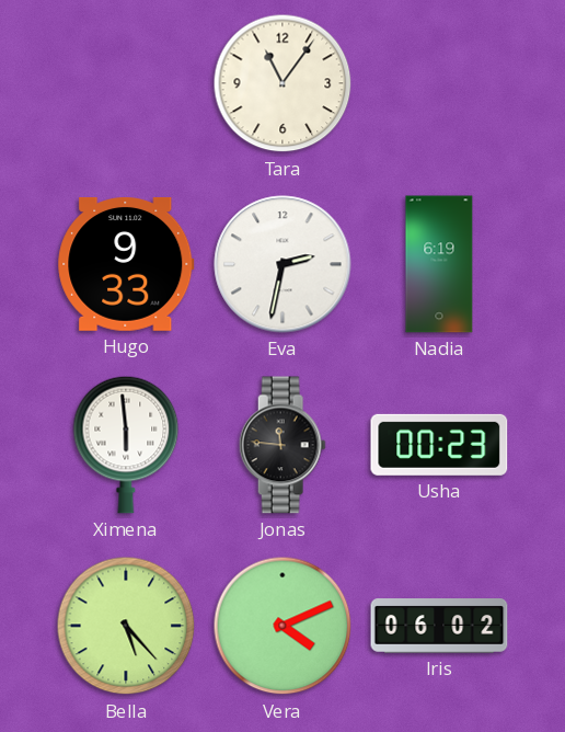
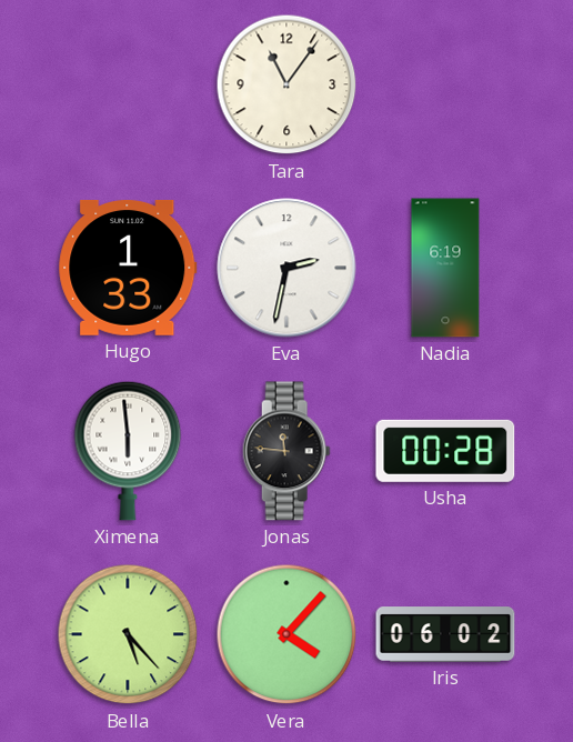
Hugo: 9:33 -> 1:33 (128, 269)
Usha: 00:23 -> 00:28 (445, 451)
Vera: 4:11 -> 4:07 (286, 634)
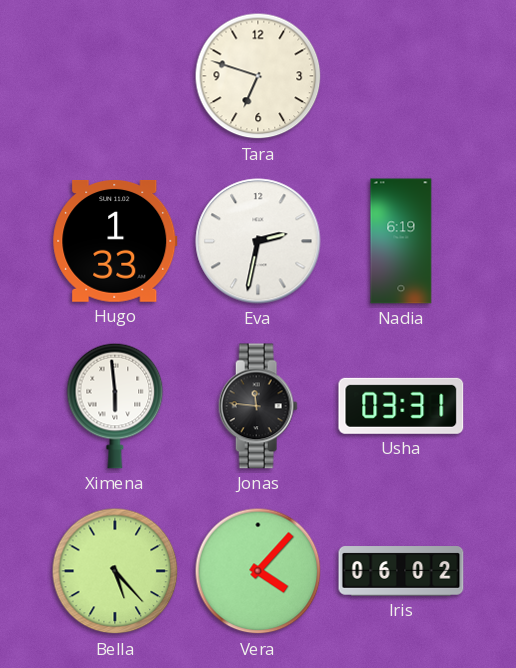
Tara: 11:06 -> 6:48 (258, 76)
Usha: 00:28 -> 03:31 (401, 406)
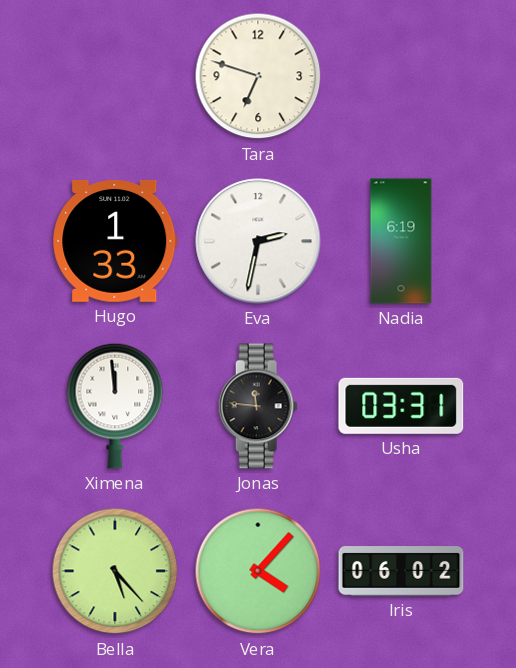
Ximena: 5:59 -> 11:59 (115, 406)
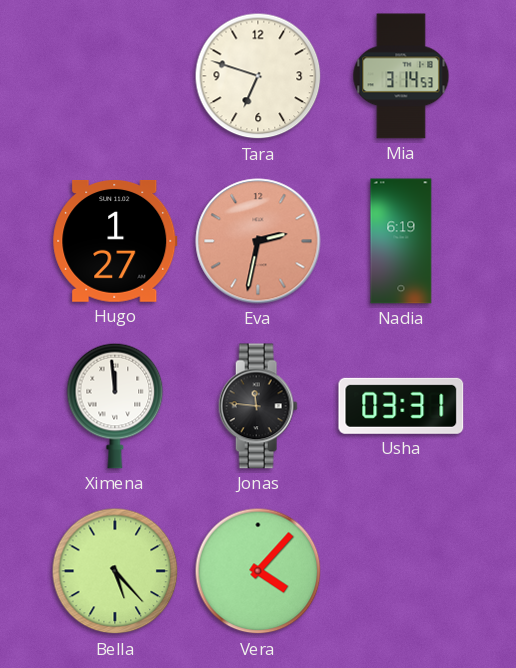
Mia: none -> 3:14 (401, 76)
Hugo: 1:33 -> 1:27 (115, 242)
Eva dial: white -> salmon (258, 241)
Iris: 06:02 -> none (401, 571)
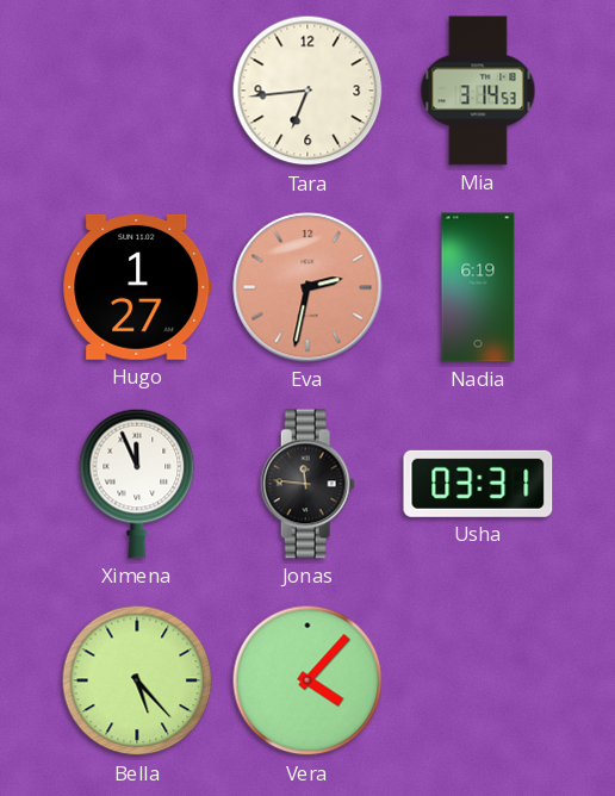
Tara: 6:48 -> 6:44 (307, 91)
Ximena: 11:59 -> 11:56 (137, 484)
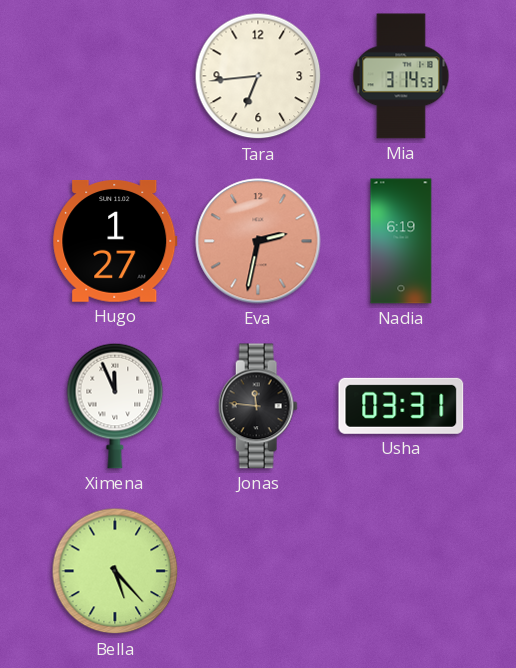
Vera: 4:07 -> none (307, 680)
